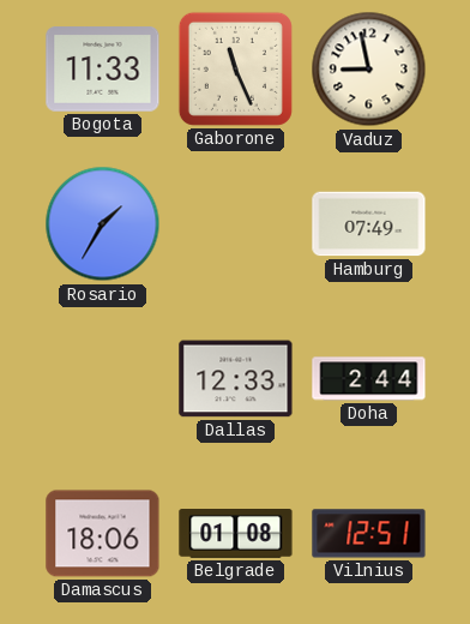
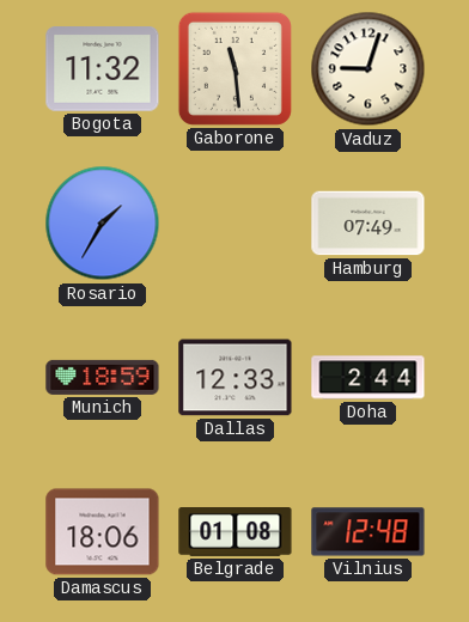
Bogota: 11:33 -> 11:32 (103, 69)
Gaborone: 11:26 -> 11:29 (234, 68)
Vaduz: 8:58 -> 9:03 (368, 69)
Munich: none -> 18:59 (103, 377)
Vilnius: 12:51 -> 12:48 (368, 532)
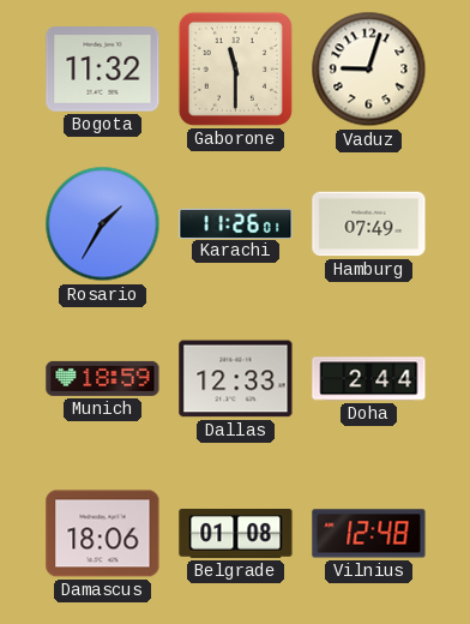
Gaborone: 11:29 -> 11:30 (235, 68)
Karachi: none -> 11:26 (236, 223)
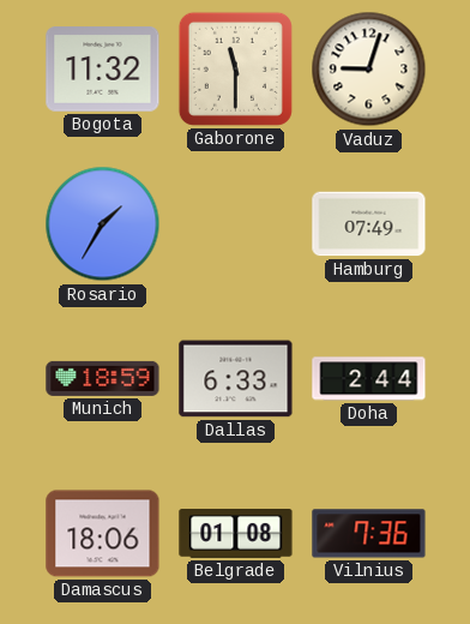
Karachi: 11:26 -> none (236, 223)
Dallas: 12:33 -> 6:33 (236, 379)
Vilnius: 12:48 -> 7:36 (369, 534)
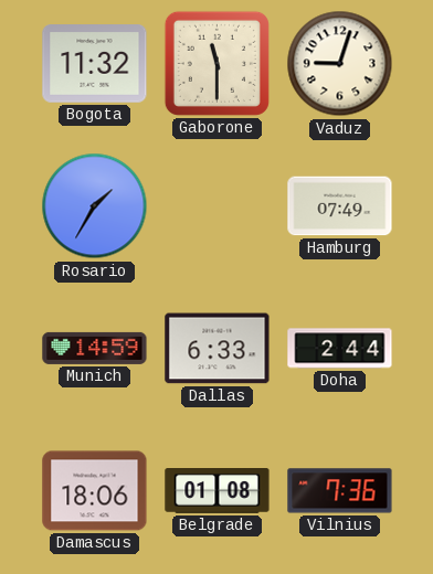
Munich: 18:59 -> 14:59 (95, 348)
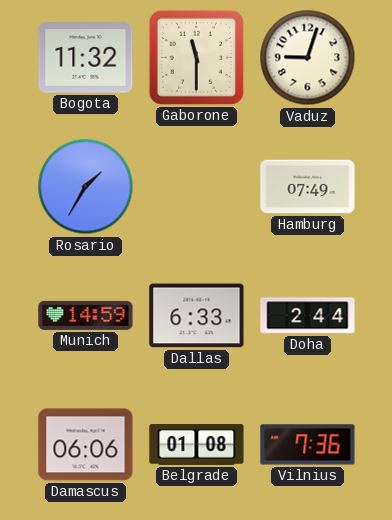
Damascus: 18:06 -> 06:06 (86, 445)
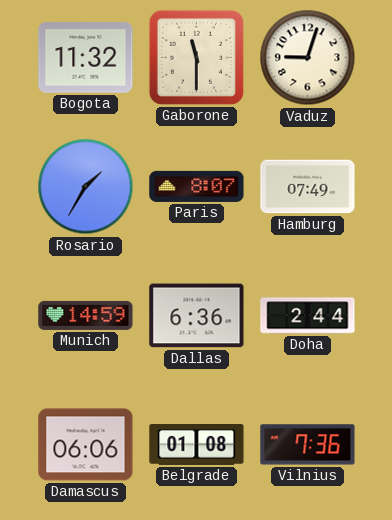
Paris: none -> 8:07 (197, 186)
Dallas: 6:33 -> 6:36 (197, 316)
